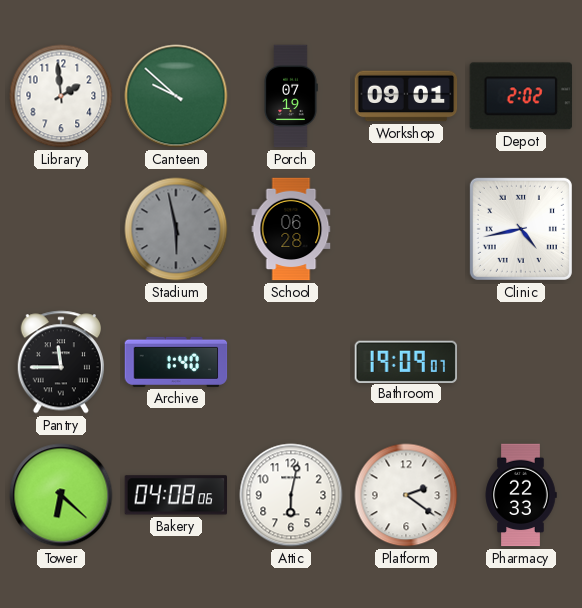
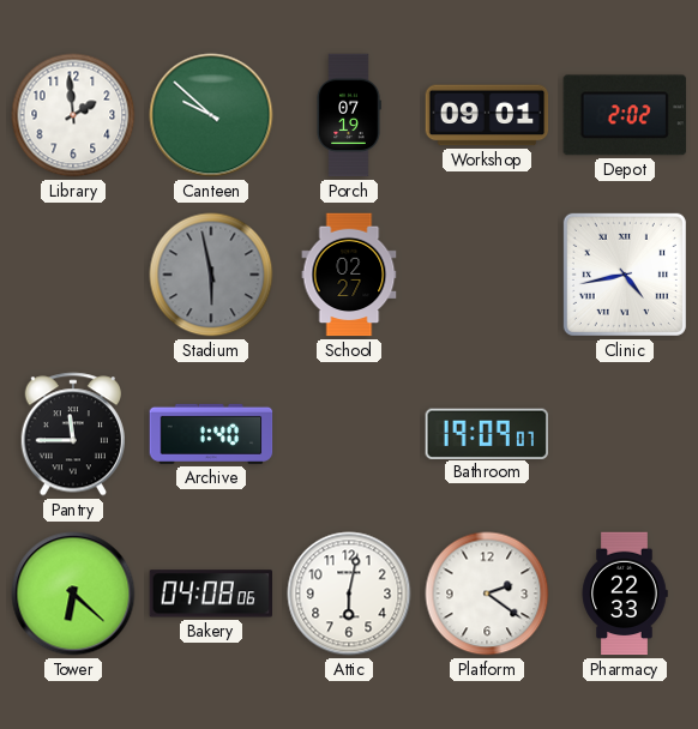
School: 06:28 -> 02:27 (349, 275)
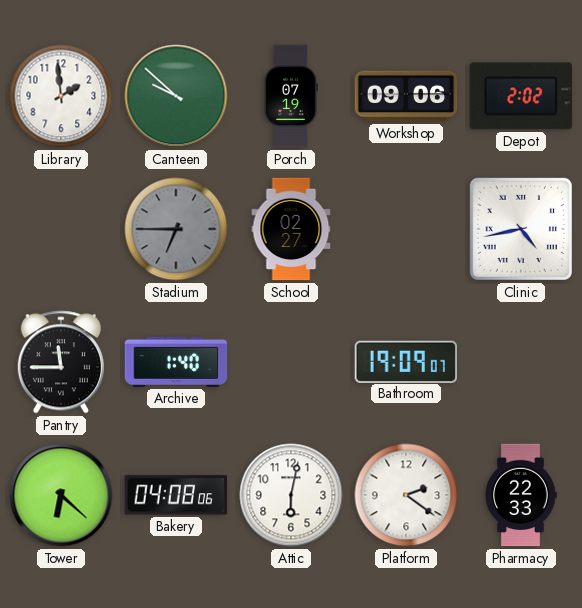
Workshop: 09:01 -> 09:06 (406, 96)
Stadium: 5:58 -> 6:45 (176, 229)
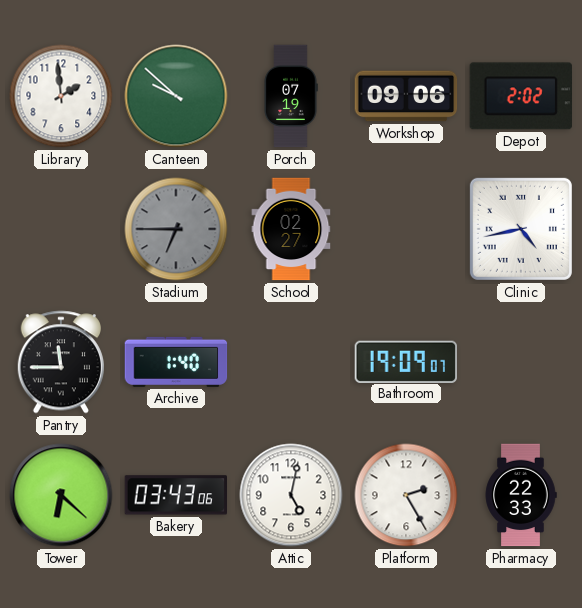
Bakery: 04:08 -> 03:43 (176, 495)
Attic: 6:02 -> 5:02 (291, 495)
Platform: 2:21 -> 2:25 (406, 495)
